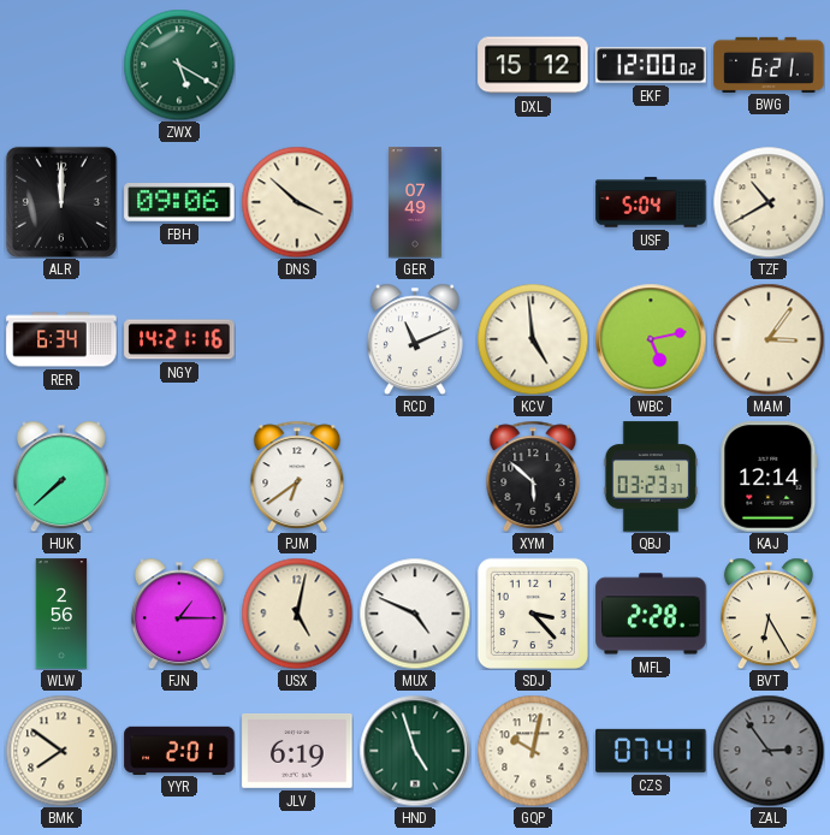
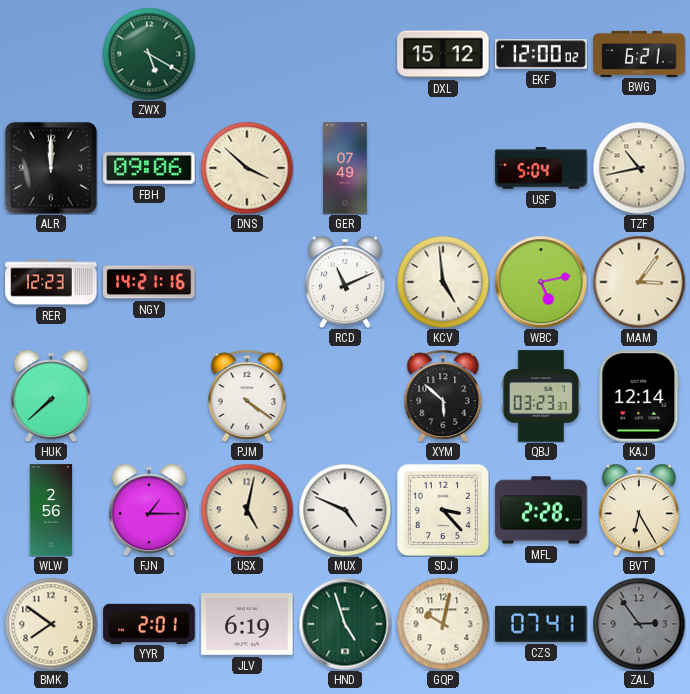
TZF: 10:40 -> 10:43 (639, 168)
RER: 6:34 -> 12:23 (51, 282)
PJM: 6:39 -> 4:21 (247, 396)
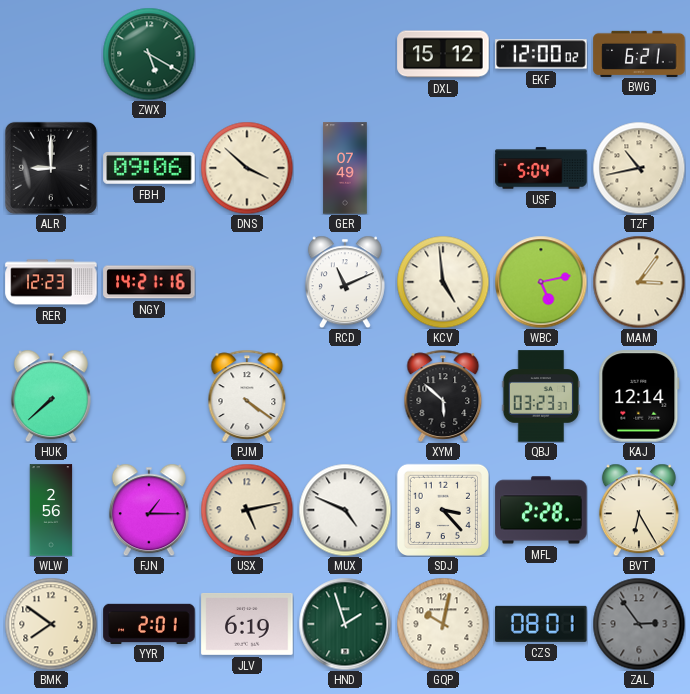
ALR: 12:00 -> 9:00 (51, 168)
USX: 5:02 -> 5:13 (247, 510)
HND: 4:57 -> 1:57 (345, 624)
CZS: 07:41 -> 08:01 (541, 624)
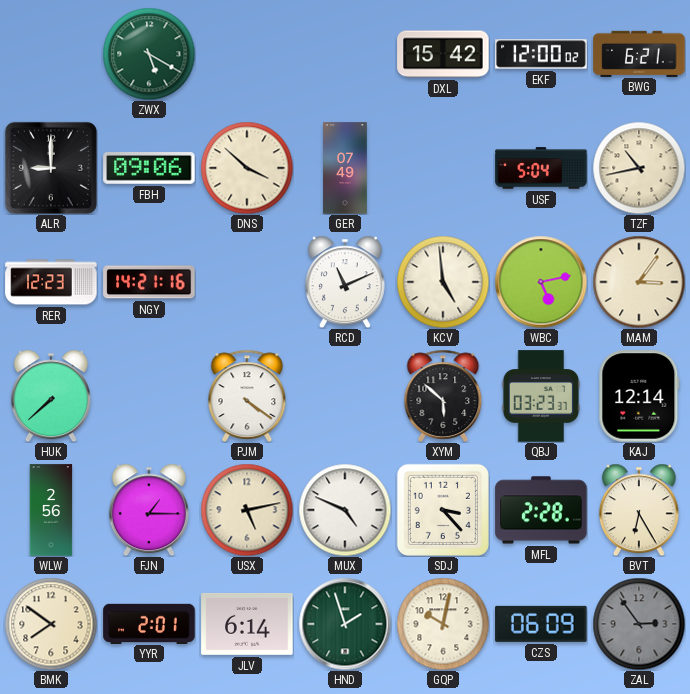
DXL: 15:12 -> 15:42 (443, 54)
JLV: 6:19 -> 6:14 (247, 624)
CZS: 08:01 -> 06:09 (541, 624)
